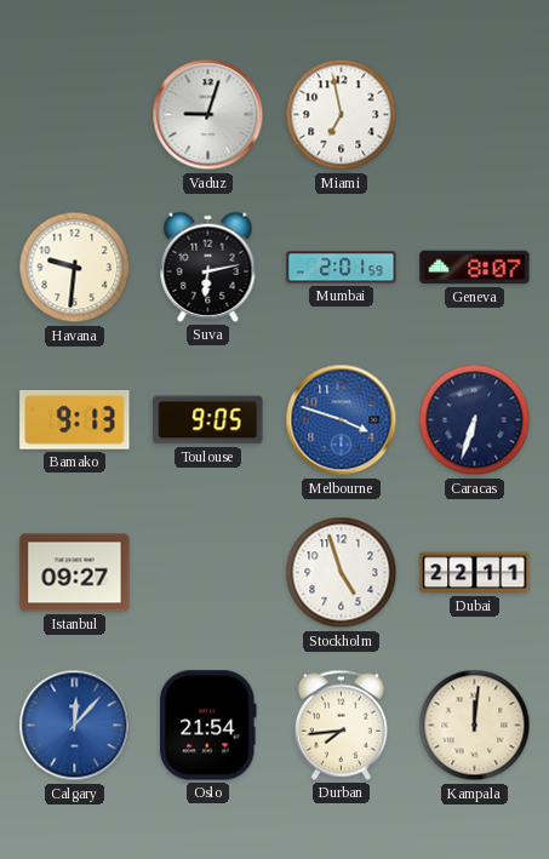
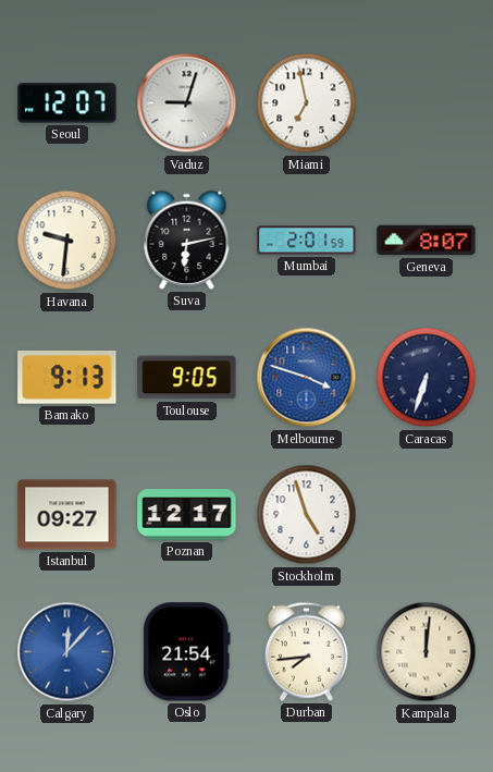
Seoul: none -> 12:07 (67, 103)
Poznan: none -> 12:17 (187, 515)
Dubai: 22:11 -> none (475, 573)
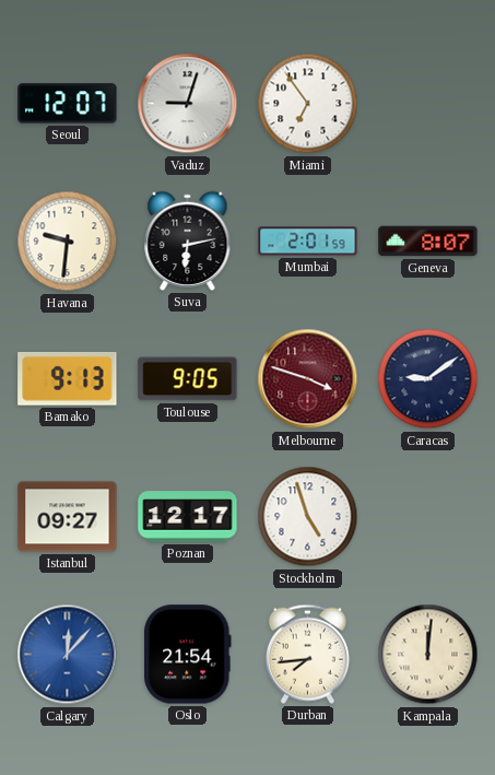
Miami: 6:58 -> 6:54 (308, 104)
Melbourne dial: blue -> burgundy (308, 379)
Caracas: 6:33 -> 9:09 (428, 379)
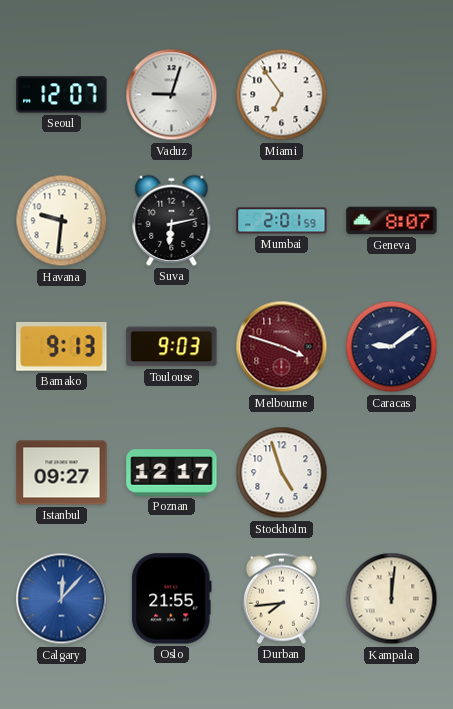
Toulouse: 9:05 -> 9:03 (172, 347)
Oslo: 21:54 -> 21:55 (172, 599)
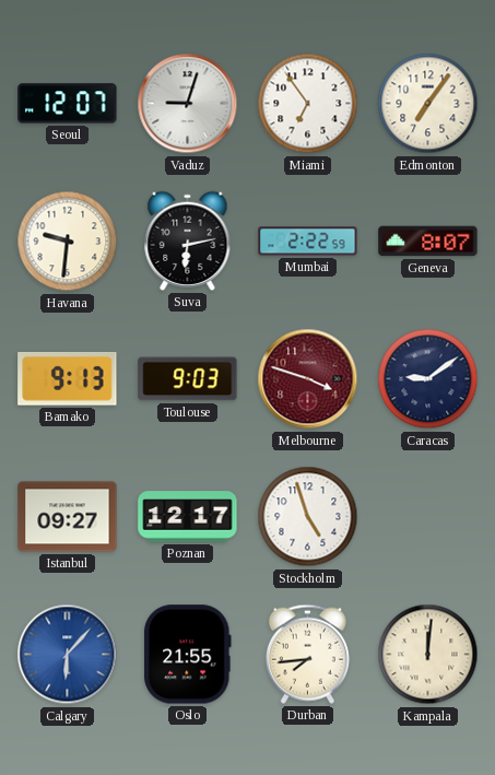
Edmonton: none -> 7:06 (428, 104)
Mumbai: 2:01 -> 2:22 (308, 242)
Calgary: 12:07 -> 6:07 (68, 655)
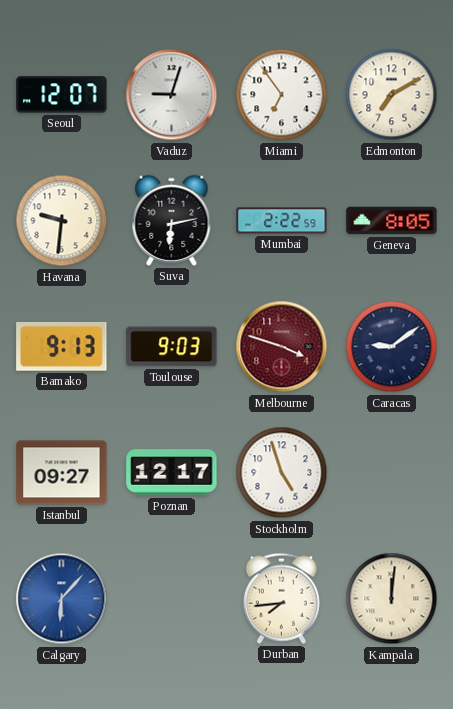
Edmonton: 7:06 -> 7:10 (392, 95)
Geneva: 8:07 -> 8:05 (392, 221)
Oslo: 21:55 -> none (188, 655)
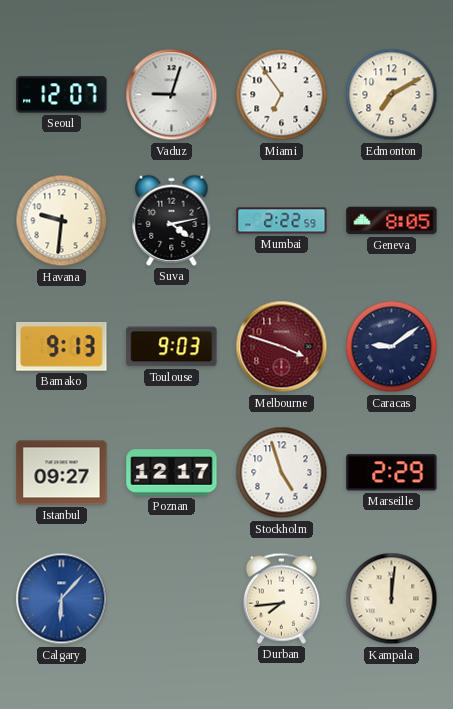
Suva: 6:13 -> 4:13 (172, 220)
Marseille: none -> 2:29 (392, 473)
